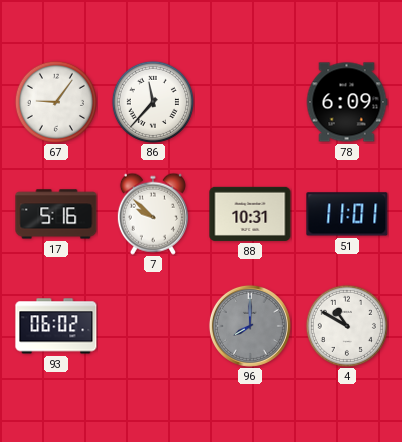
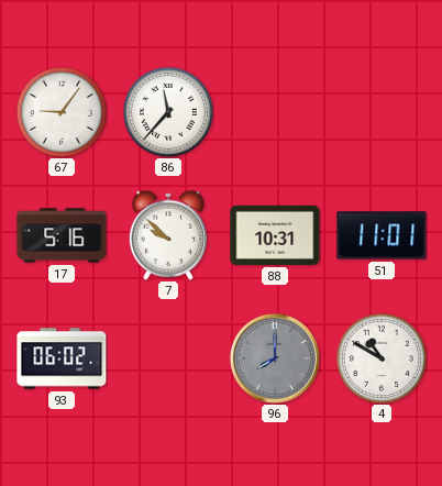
78: 6:09 -> none (347, 102)
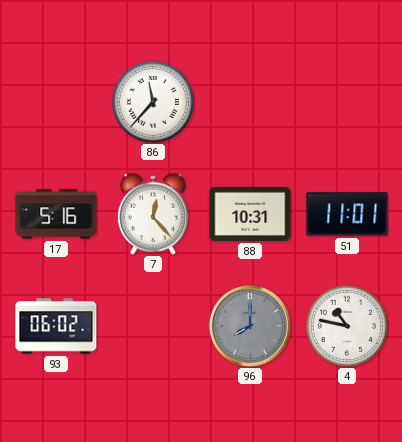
67: 9:06 -> none (62, 112)
7: 9:52 -> 12:23 (153, 214)
4: 10:50 -> 10:47 (347, 326)
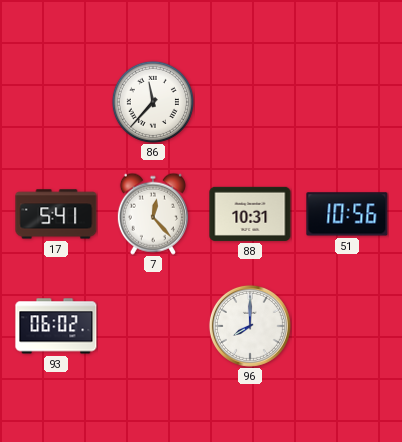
17: 5:16 -> 5:41 (56, 214)
51: 11:01 -> 10:56 (347, 214)
96 dial: grey -> white (250, 326)
4: 10:47 -> none (347, 326)
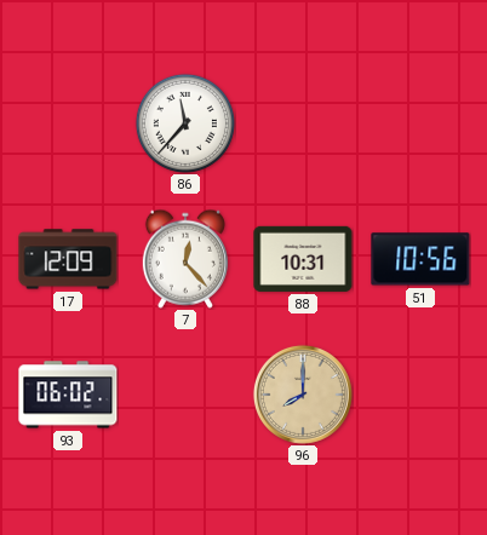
17: 5:41 -> 12:09 (68, 259)
96 dial: white -> champagne (303, 395)
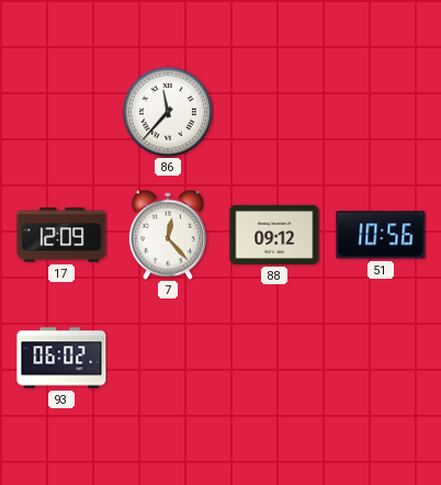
88: 10:31 -> 09:12 (274, 235)
96: 8:00 -> none (303, 395)
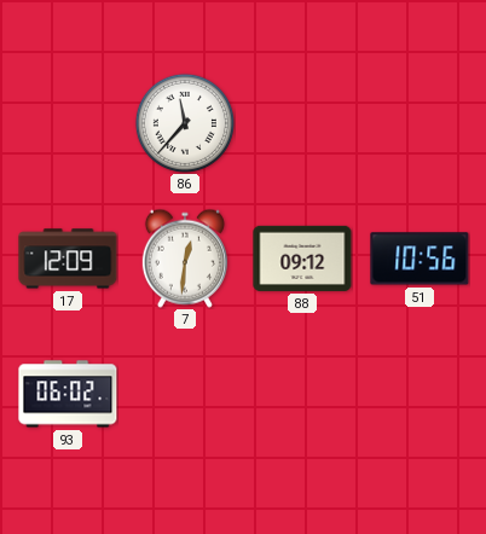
7: 12:23 -> 12:31 (185, 259)
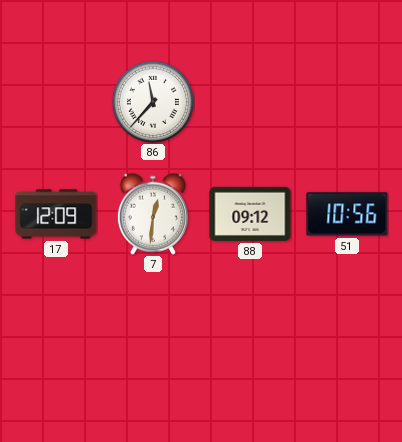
93: 06:02 -> none (68, 394)
